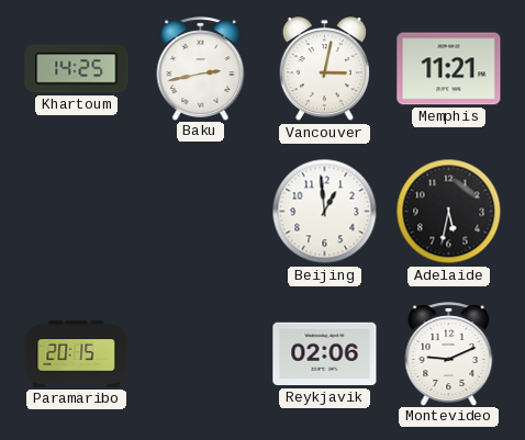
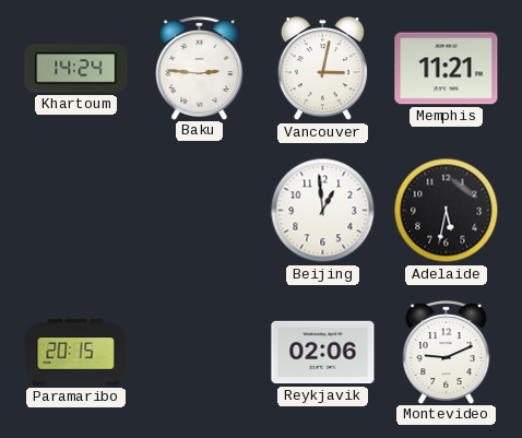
Khartoum: 14:25 -> 14:24 (76, 69)
Baku: 2:43 -> 2:46 (200, 68)
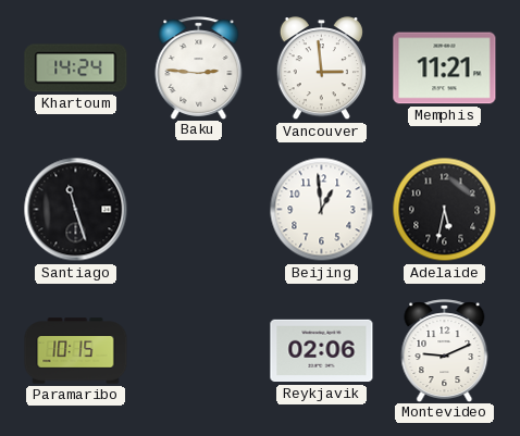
Vancouver: 3:02 -> 2:59 (321, 68)
Santiago: none -> 11:27 (76, 210)
Paramaribo: 20:15 -> 10:15 (76, 351)
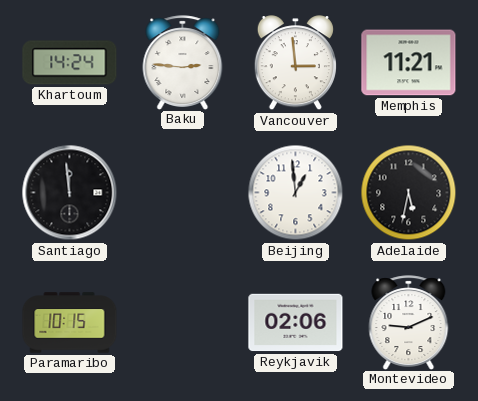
Santiago: 11:27 -> 11:59 (70, 193)
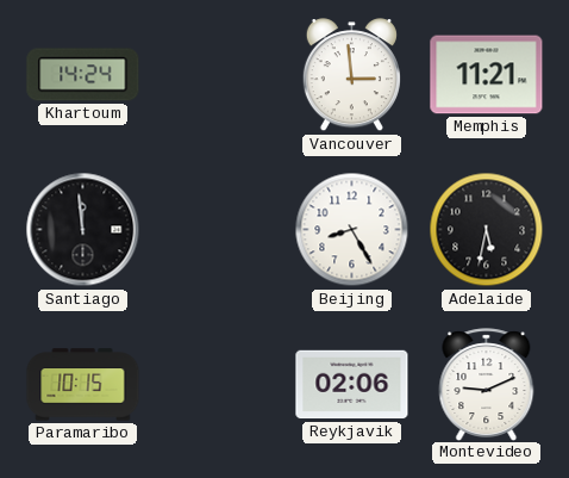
Baku: 2:46 -> none (183, 62)
Beijing: 12:59 -> 8:25 (352, 230)
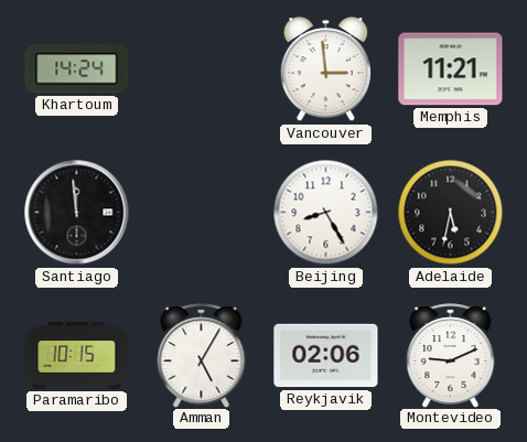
Amman: none -> 5:05 (202, 355)
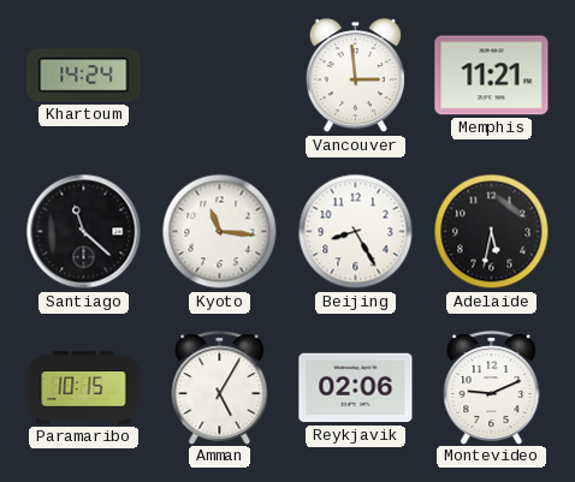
Santiago: 11:59 -> 11:22 (84, 232)
Kyoto: none -> 11:16 (220, 232)
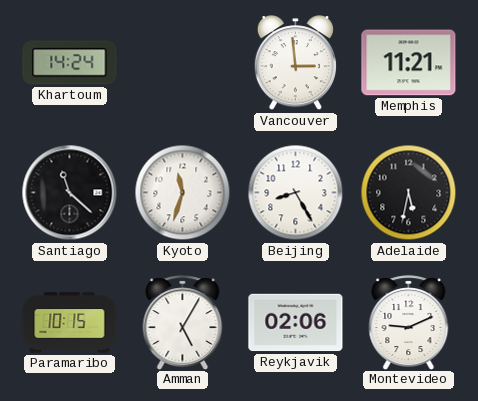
Kyoto: 11:16 -> 11:33 (183, 193)
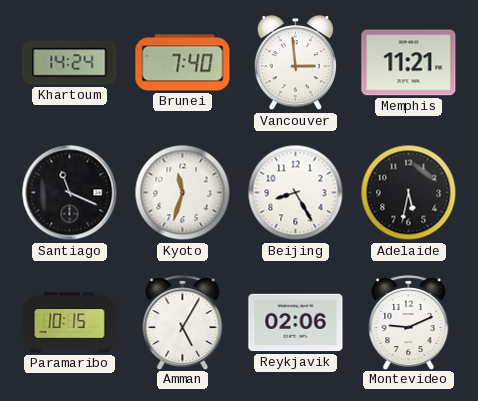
Brunei: none -> 7:40 (183, 63)
Santiago: 11:22 -> 11:19 (70, 193)
